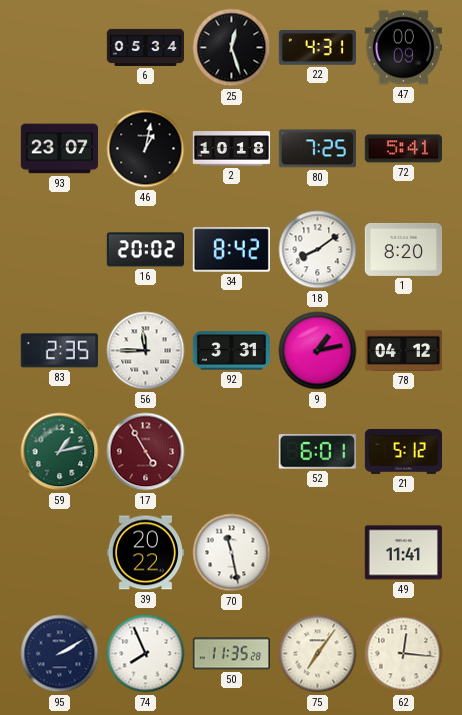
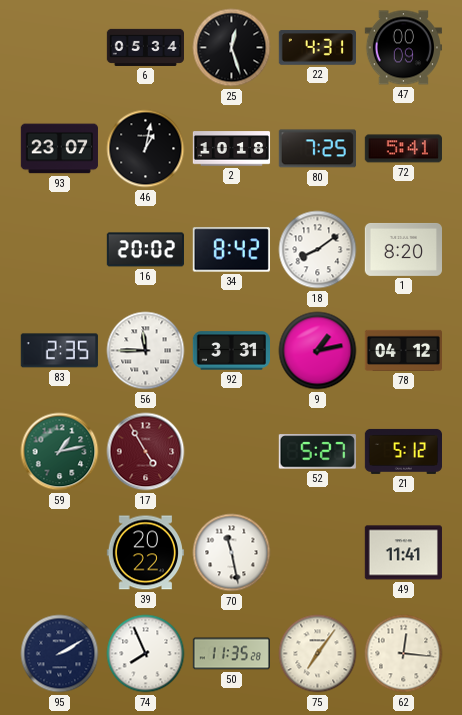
52: 6:01 -> 5:27 (317, 452)
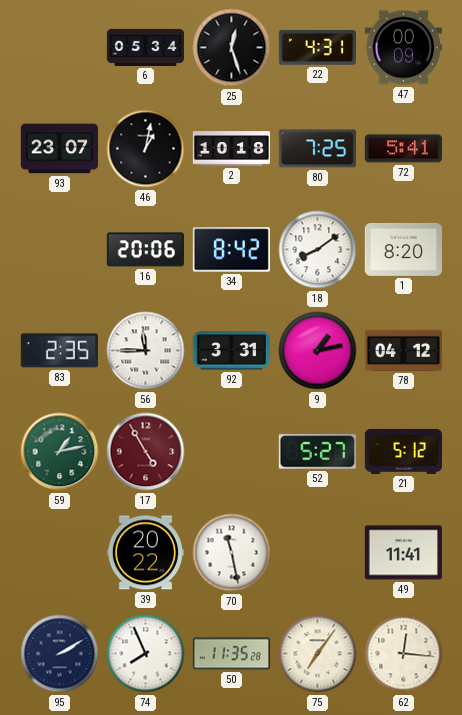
16: 20:02 -> 20:06 (145, 250)
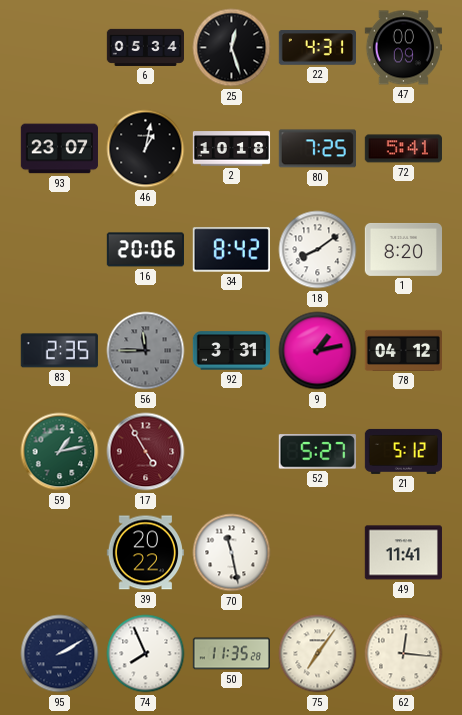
56 dial: white -> grey (146, 351)
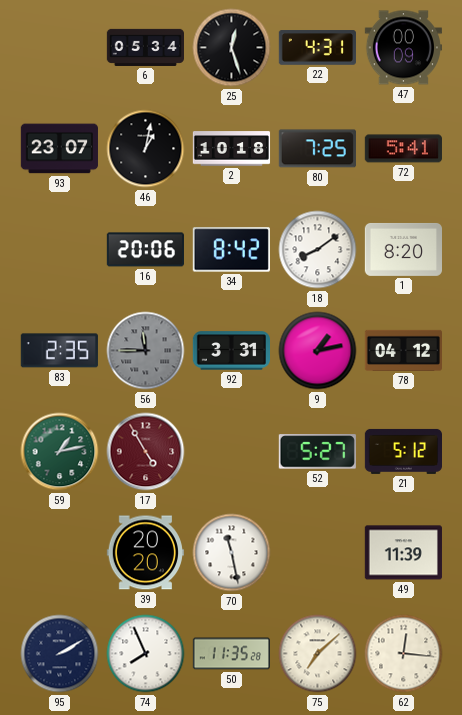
39: 20:22 -> 20:20 (145, 553)
49: 11:41 -> 11:39 (403, 553)
75: 7:06 -> 7:08 (318, 654)
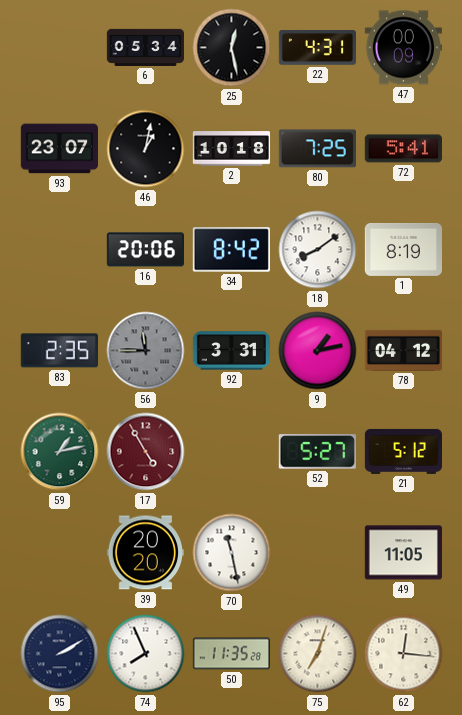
25: 12:27 -> 12:28 (232, 48)
1: 8:20 -> 8:19 (403, 249)
49: 11:39 -> 11:05 (403, 553)
75: 7:08 -> 7:03 (318, 654)
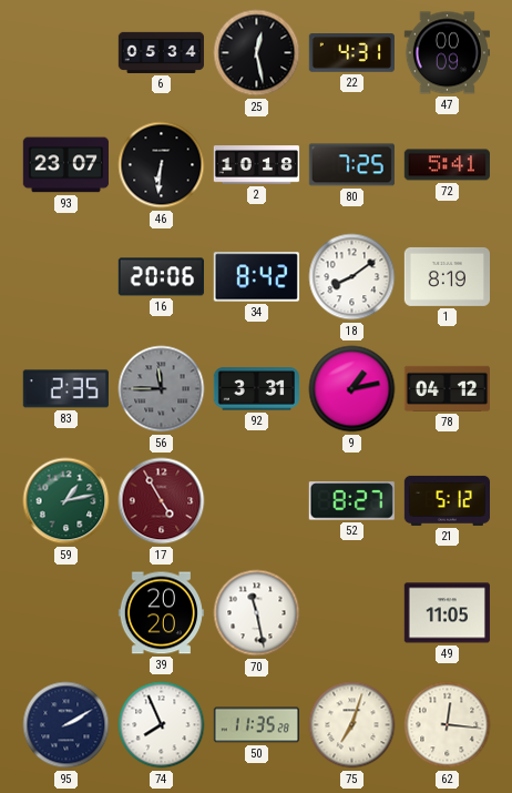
46: 1:02 -> 6:31 (162, 165)
52: 5:27 -> 8:27 (351, 501)
